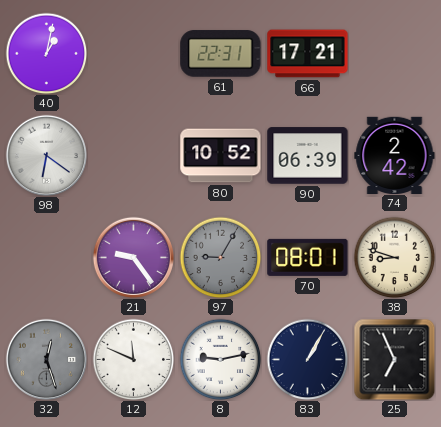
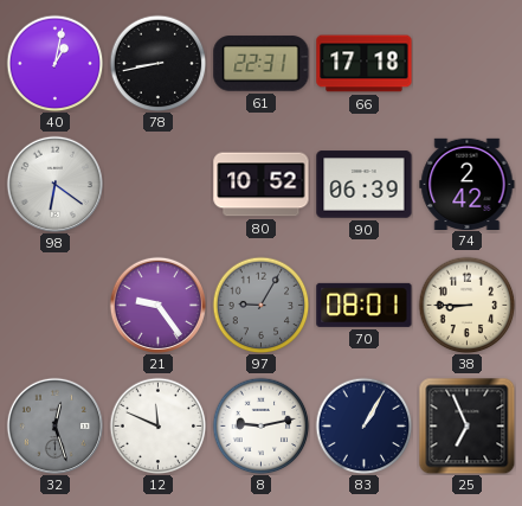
78: none -> 8:43 (157, 63)
66: 17:21 -> 17:18 (365, 64)
38: 8:48 -> 8:45 (466, 305)
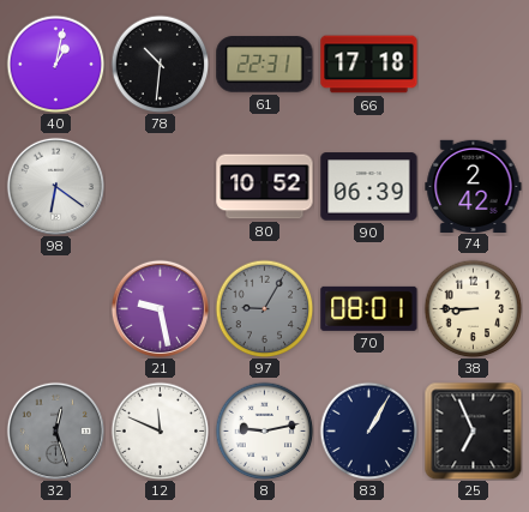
78: 8:43 -> 10:31 (160, 64)
21: 9:24 -> 9:28 (160, 308)
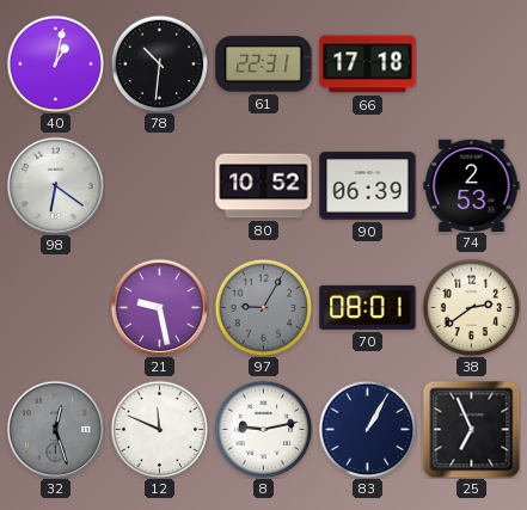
74: 2:42 -> 2:53 (472, 185)
38: 8:45 -> 2:39 (471, 307)
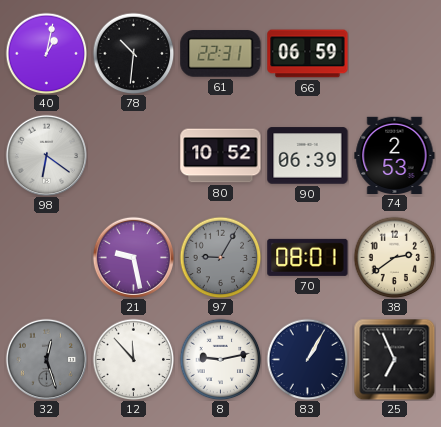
66: 17:18 -> 06:59 (308, 54)
12: 11:49 -> 11:53 (133, 359)
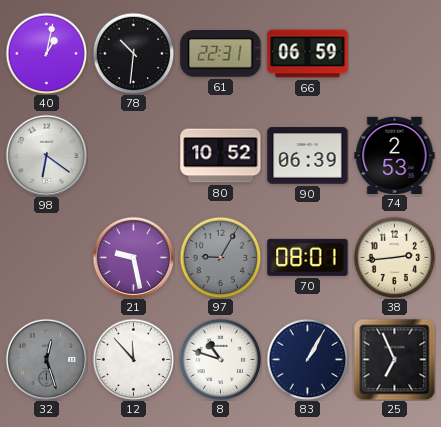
38: 2:39 -> 2:44 (394, 257)
8: 9:13 -> 10:48 (220, 359)
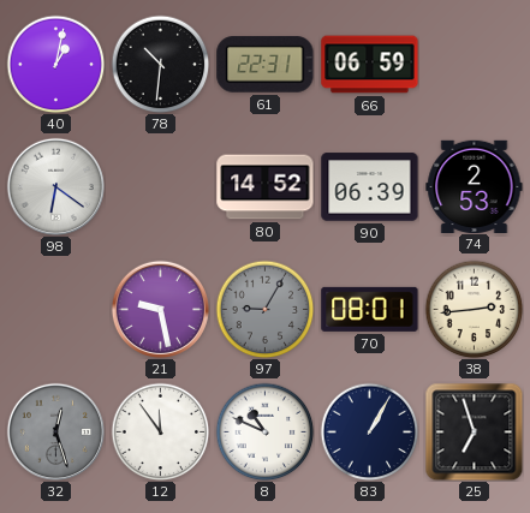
80: 10:52 -> 14:52 (266, 187)
12: 11:53 -> 11:54 (160, 431)
8: 10:48 -> 10:49 (264, 431)
25: 6:56 -> 6:57 (474, 431)
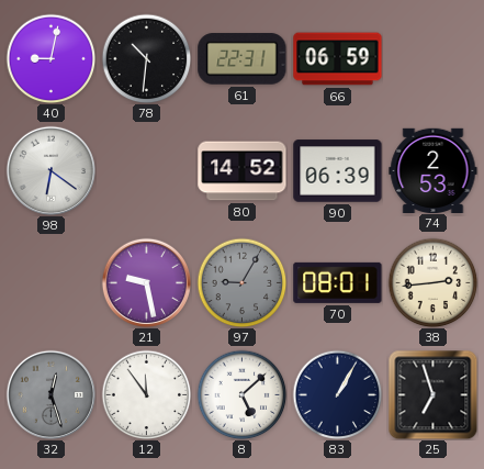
40: 1:02 -> 9:02 (50, 58)
8: 10:49 -> 5:08 (241, 394)
